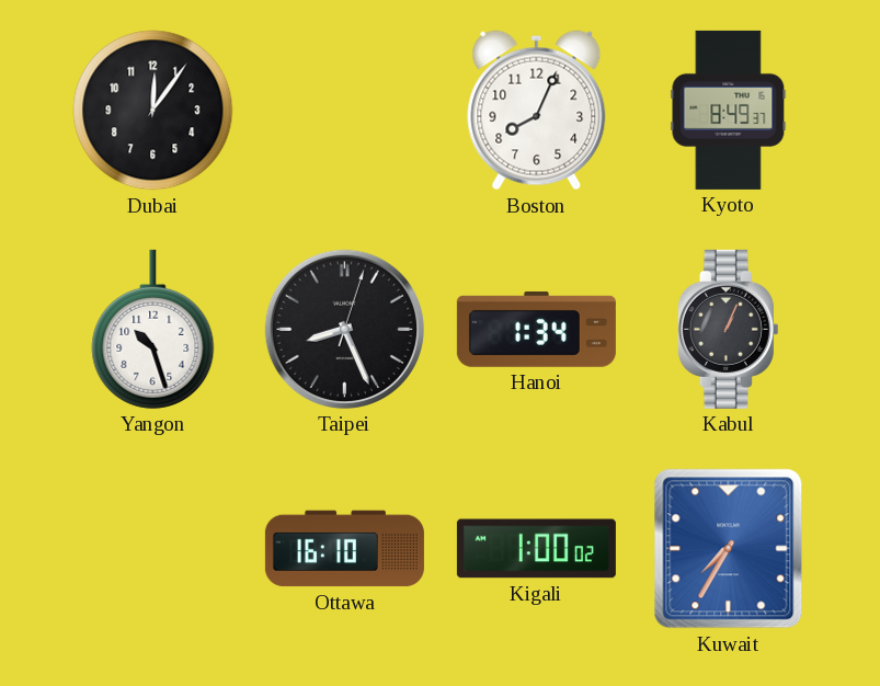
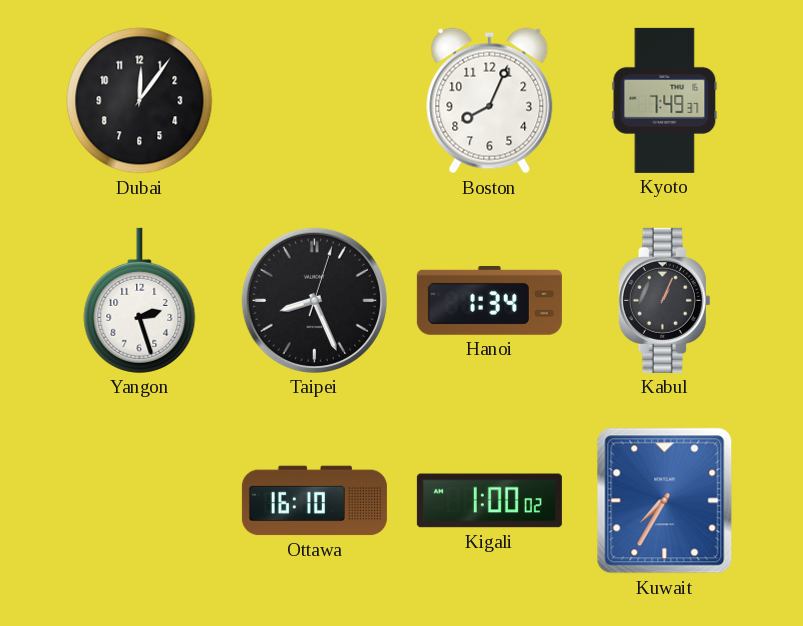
Kyoto: 8:49 -> 7:49 (665, 100)
Yangon: 10:27 -> 2:27 (140, 300)
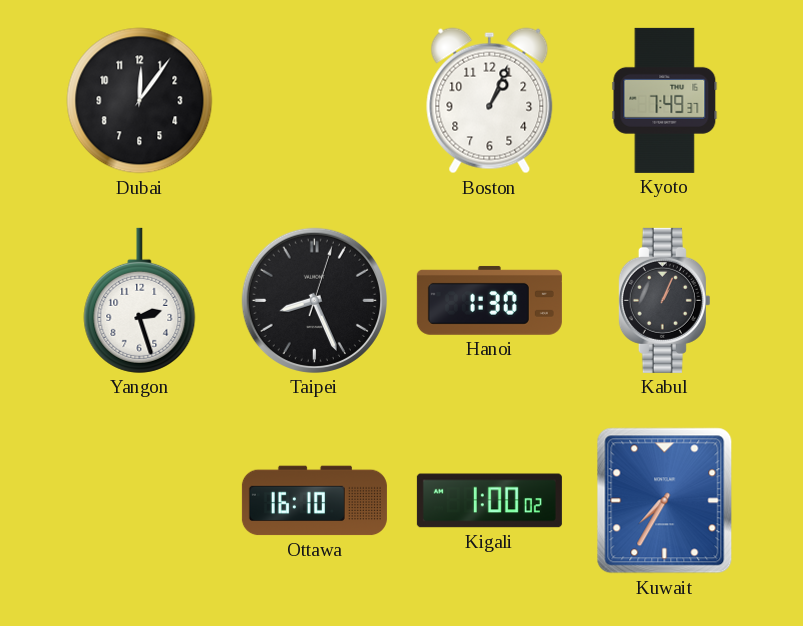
Boston: 8:04 -> 1:04 (490, 101)
Hanoi: 1:34 -> 1:30 (489, 300)
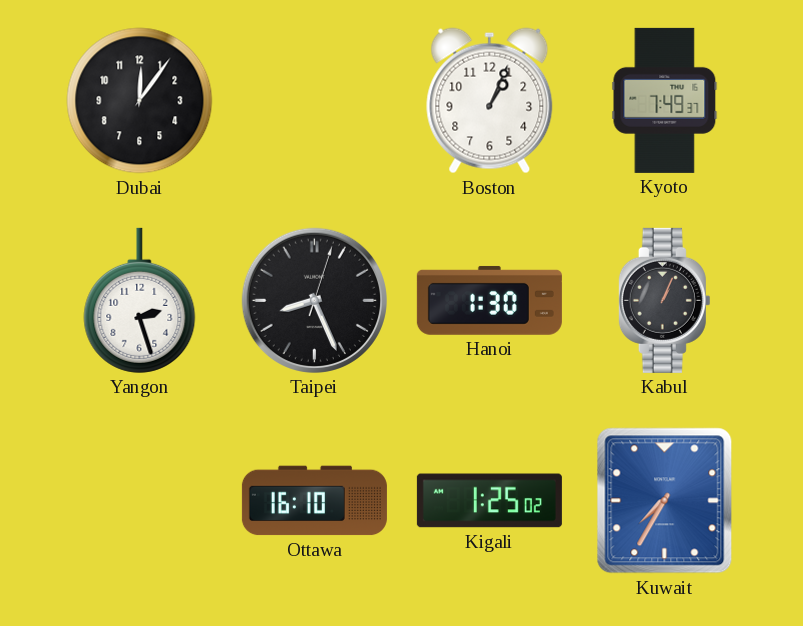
Kigali: 1:00 -> 1:25 (489, 501)
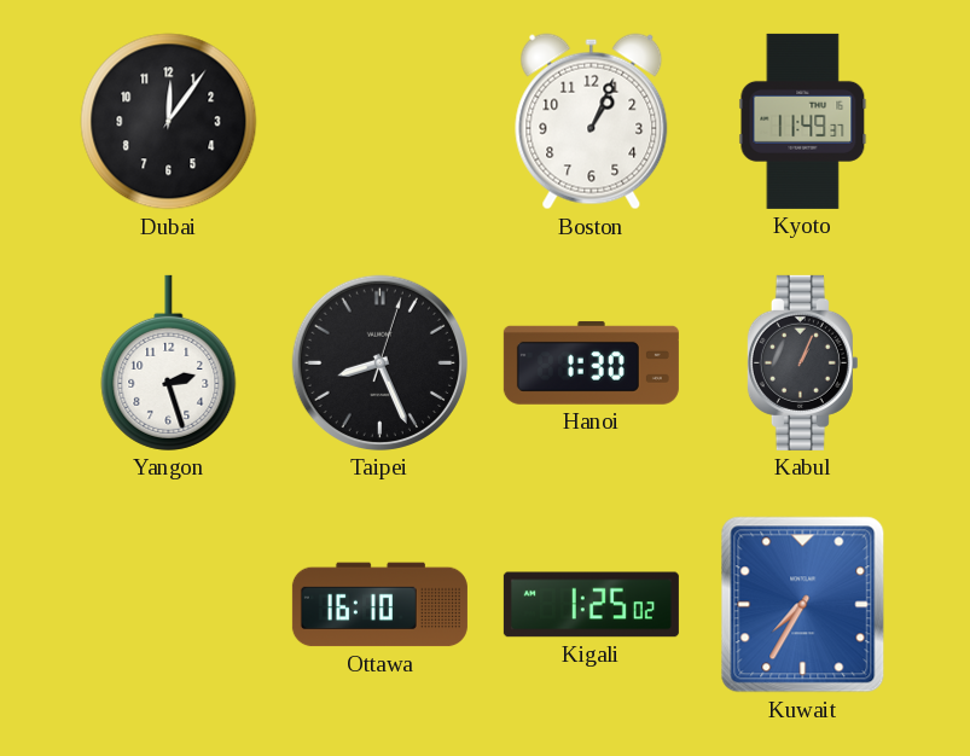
Kyoto: 7:49 -> 11:49 (803, 121)
